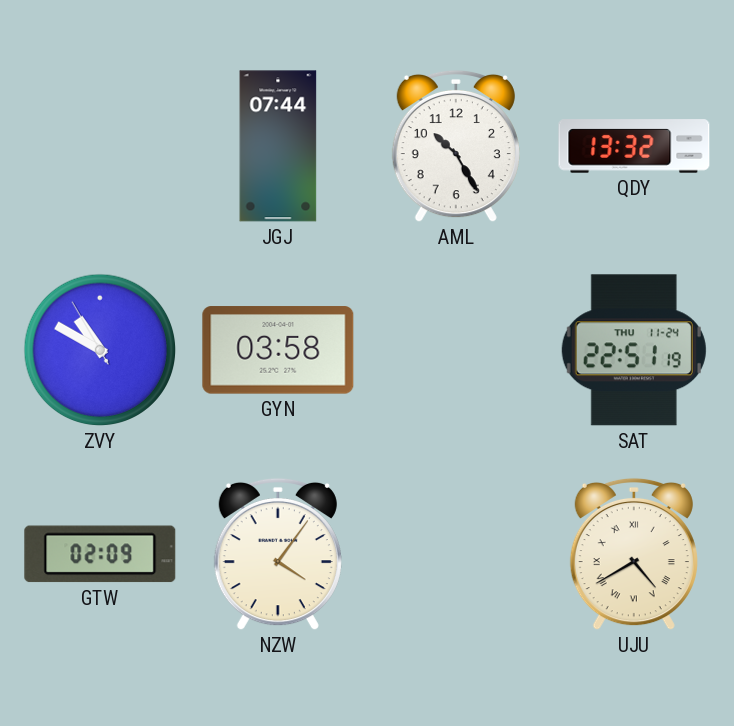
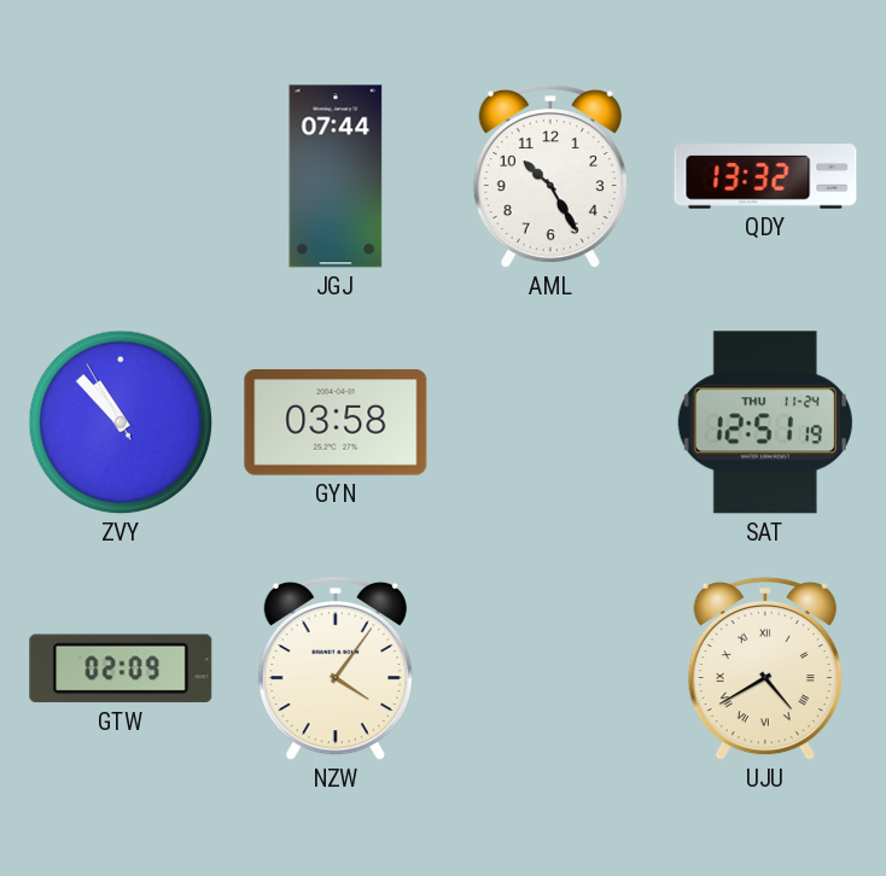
ZVY: 10:49 -> 10:52 (121, 422)
SAT: 22:51 -> 12:51 (765, 422)
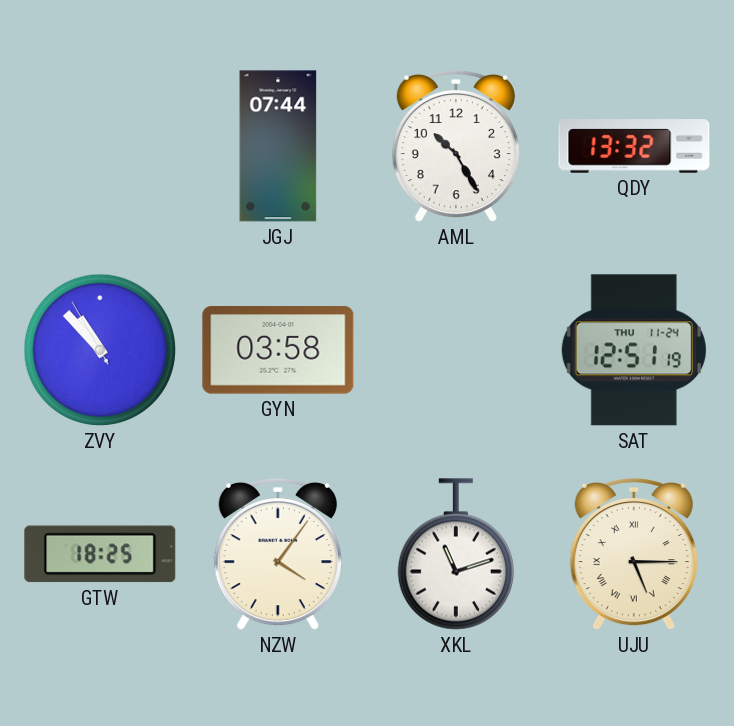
GTW: 02:09 -> 18:25 (100, 554)
XKL: none -> 11:12 (456, 554)
UJU: 4:40 -> 5:15 (634, 554)
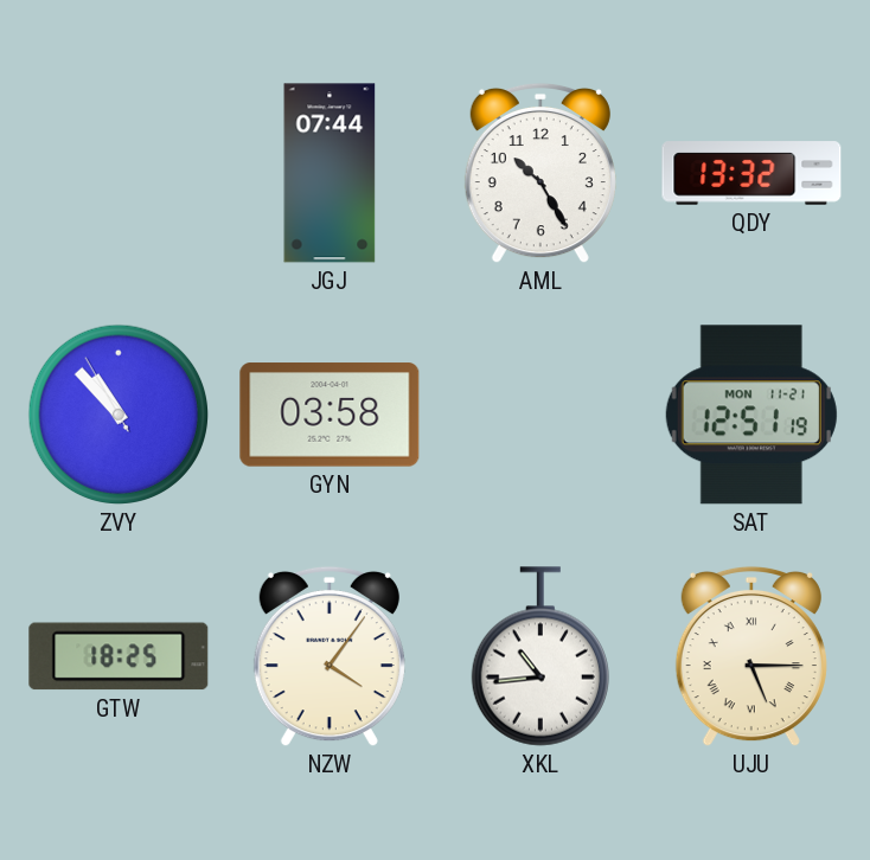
SAT date: THU 11-24 -> MON 11-21 (751, 415)
XKL: 11:12 -> 10:44 (540, 656)
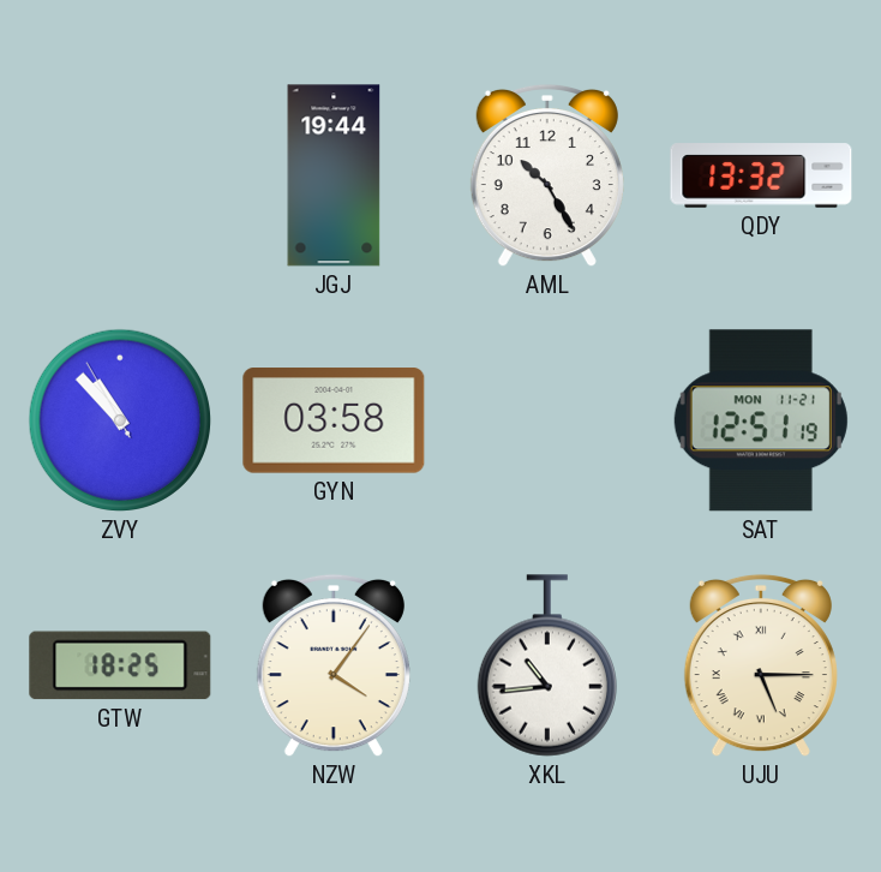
JGJ: 07:44 -> 19:44 (334, 175)
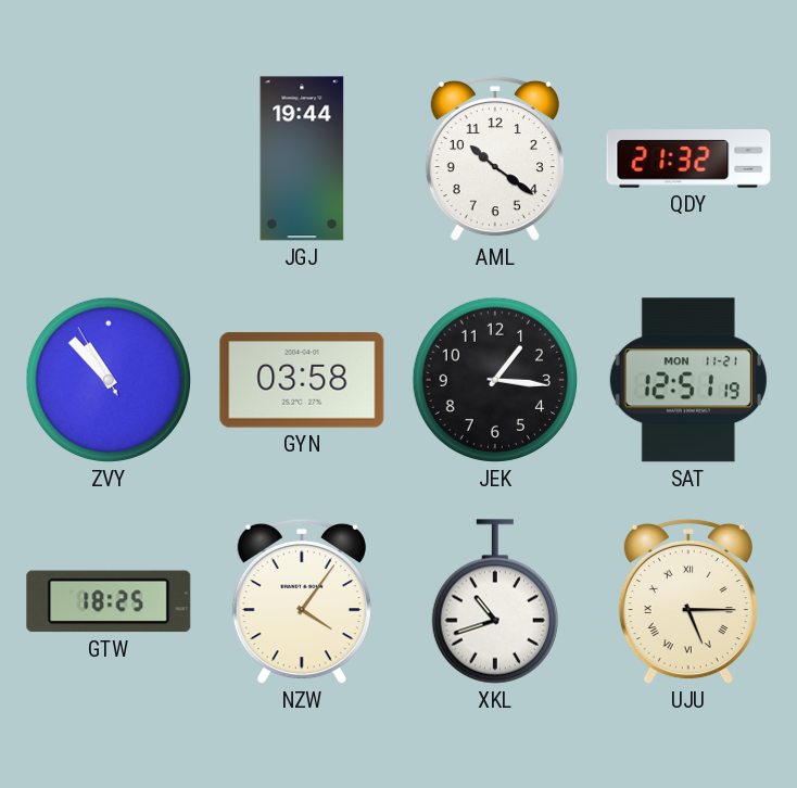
AML: 10:25 -> 10:21 (495, 158)
QDY: 13:32 -> 21:32 (688, 158)
JEK: none -> 1:16 (495, 380)
XKL: 10:44 -> 10:42 (495, 601)
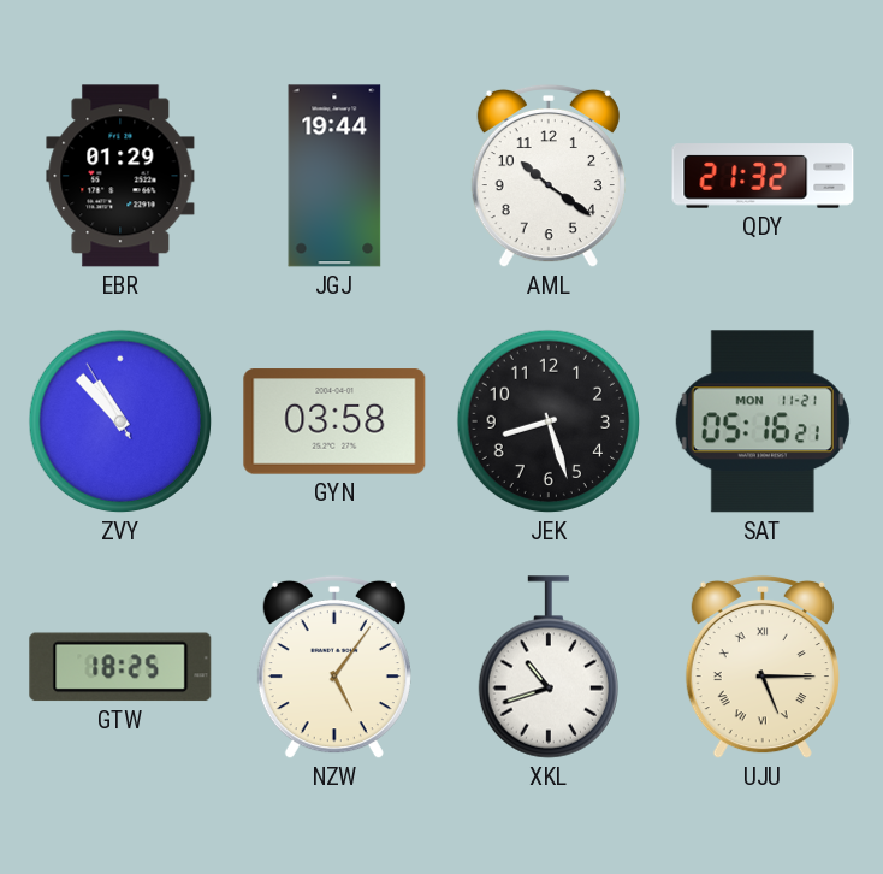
EBR: none -> 01:29 (120, 176)
JEK: 1:16 -> 8:27 (549, 421)
SAT: 12:51 -> 05:16 (763, 421)
NZW: 4:06 -> 5:06 (334, 667)
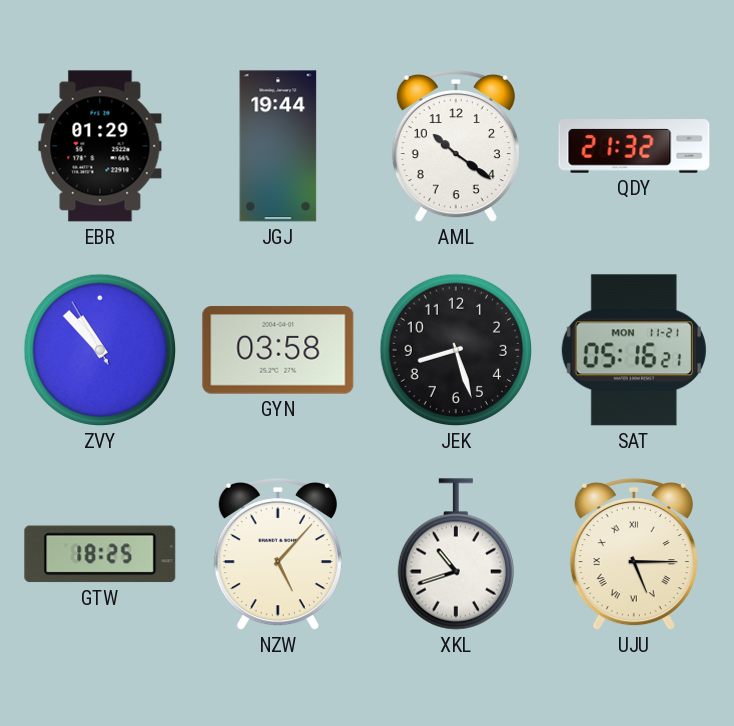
NZW: 5:06 -> 5:07 (278, 554)
